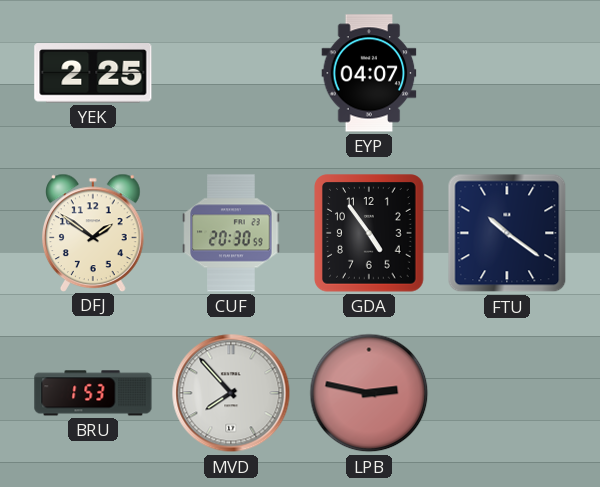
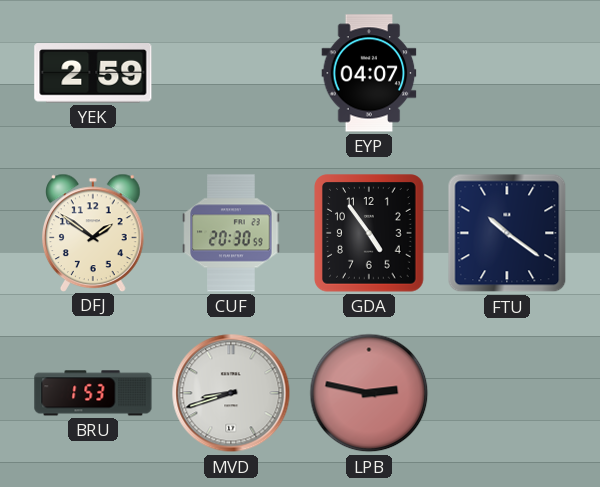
YEK: 2:25 -> 2:59 (93, 73)
MVD: 7:53 -> 8:42 (231, 393)
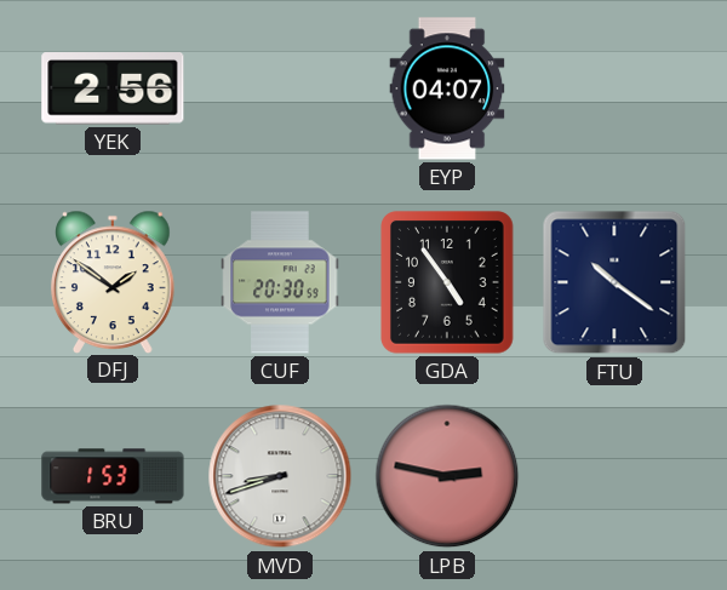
YEK: 2:59 -> 2:56 (113, 88)
